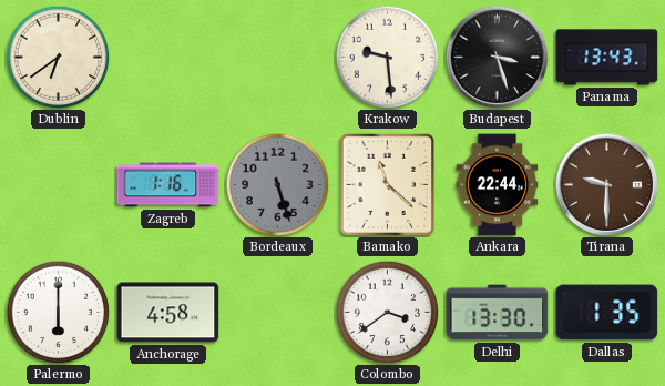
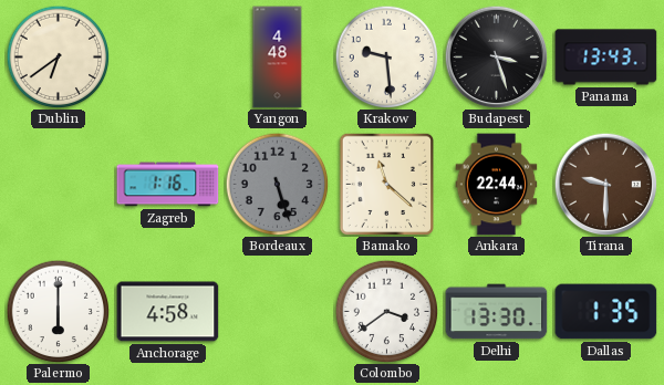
Yangon: none -> 4:48 (278, 58)
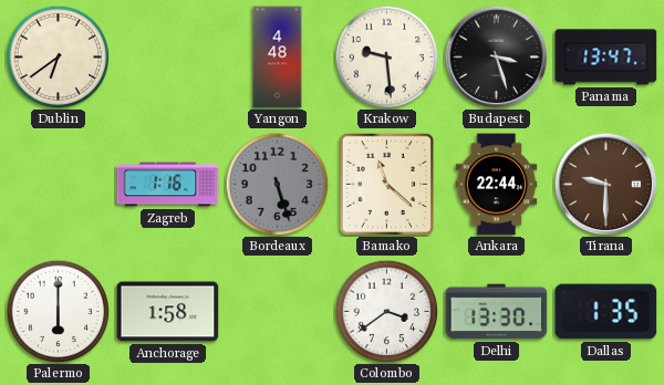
Panama: 13:43 -> 13:47 (606, 58)
Anchorage: 4:58 -> 1:58 (168, 312)
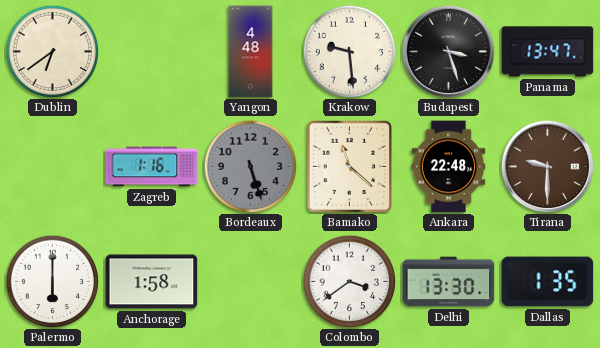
Ankara: 22:44 -> 22:48 (449, 167)
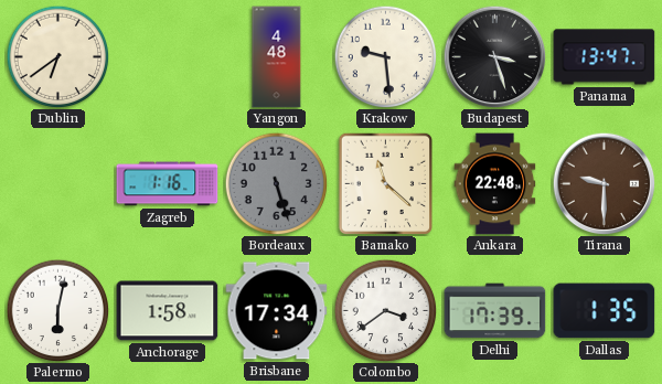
Palermo: 6:00 -> 6:02 (57, 310)
Brisbane: none -> 17:34 (277, 311)
Delhi: 13:30 -> 17:39 (495, 311)
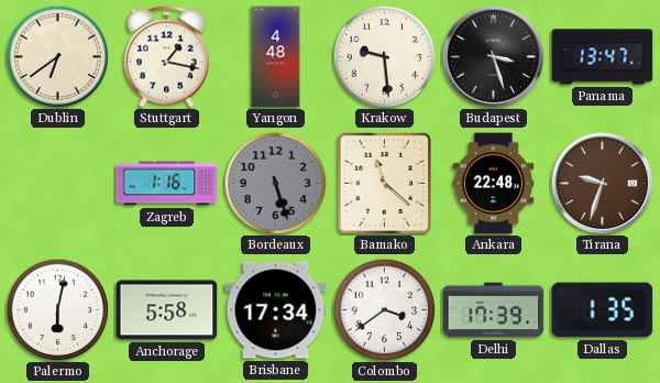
Stuttgart: none -> 1:17 (167, 56)
Tirana: 9:30 -> 9:33 (602, 183)
Anchorage: 1:58 -> 5:58 (167, 310)
